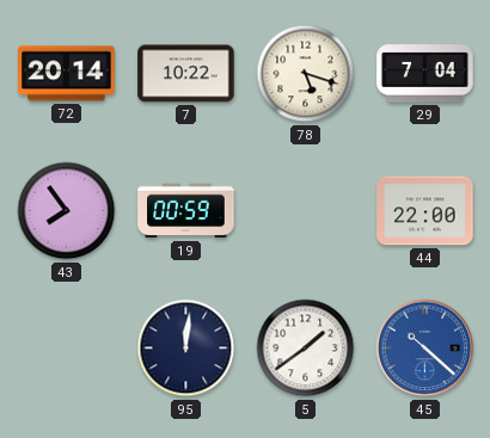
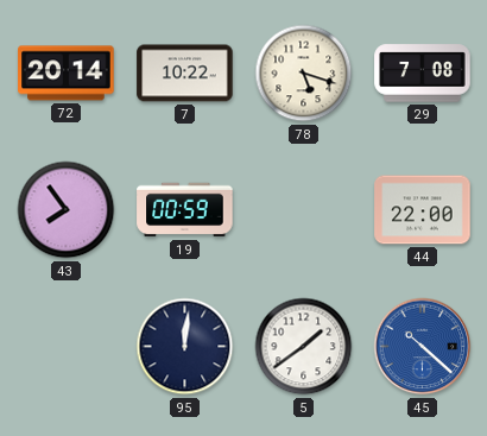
29: 7:04 -> 7:08 (423, 74)
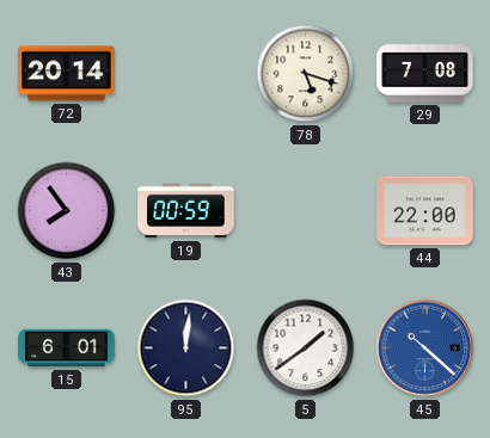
7: 10:22 -> none (185, 74)
15: none -> 6:01 (67, 348)
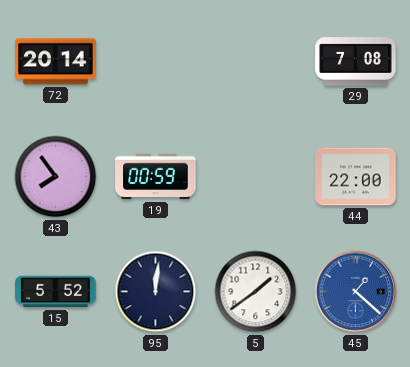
78: 5:18 -> none (306, 74)
15: 6:01 -> 5:52 (56, 292)
45: 10:22 -> 1:22 (356, 292)
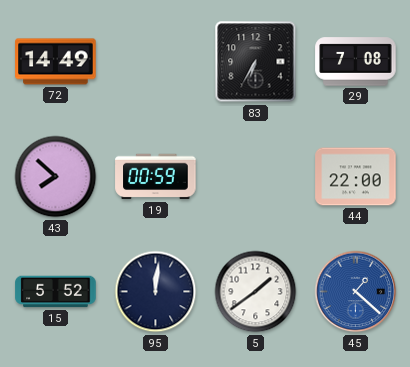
72: 20:14 -> 14:49 (56, 62)
83: none -> 6:35 (256, 62)
43: 7:54 -> 7:52 (56, 177)
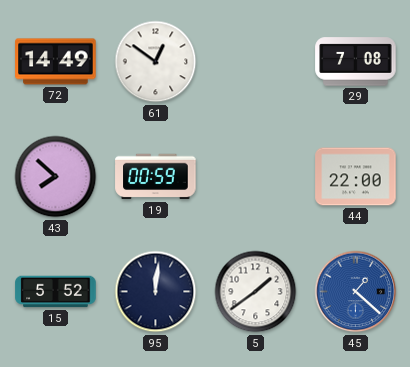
61: none -> 12:51 (156, 62)
83: 6:35 -> none (256, 62)
